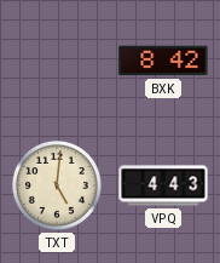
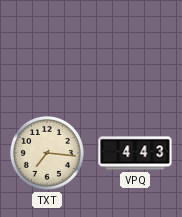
BXK: 8:42 -> none (163, 61)
TXT: 5:01 -> 7:16 (47, 153)
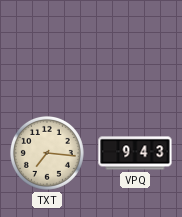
VPQ: 4:43 -> 9:43 (135, 153)
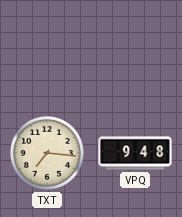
VPQ: 9:43 -> 9:48 (135, 153)
